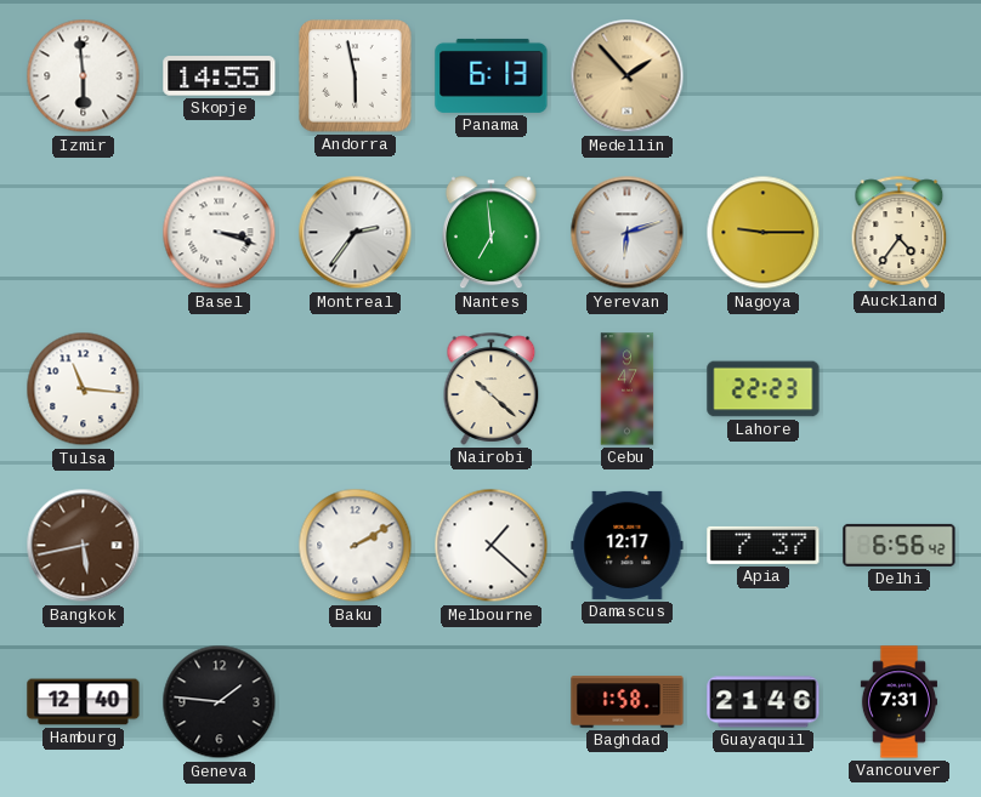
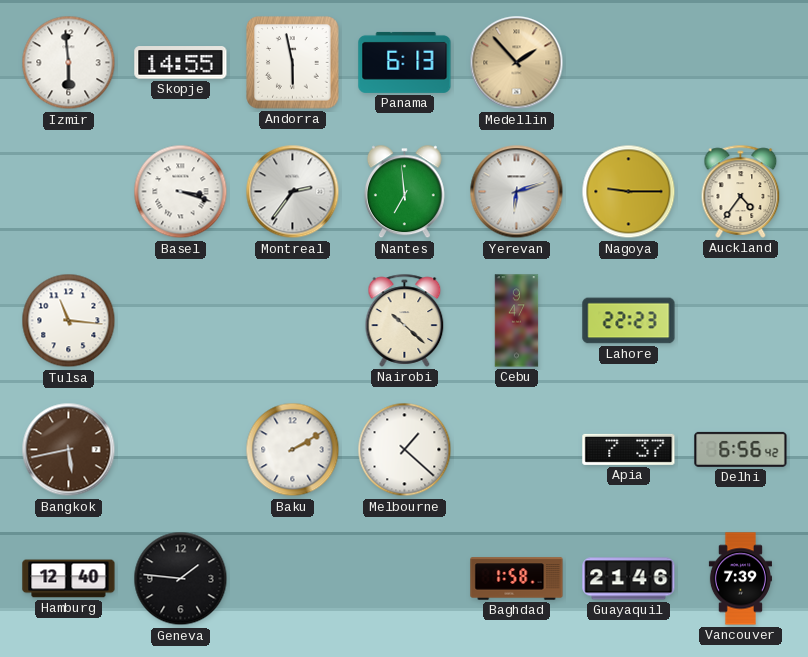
Damascus: 12:17 -> none (628, 545)
Vancouver: 7:31 -> 7:39 (740, 579)
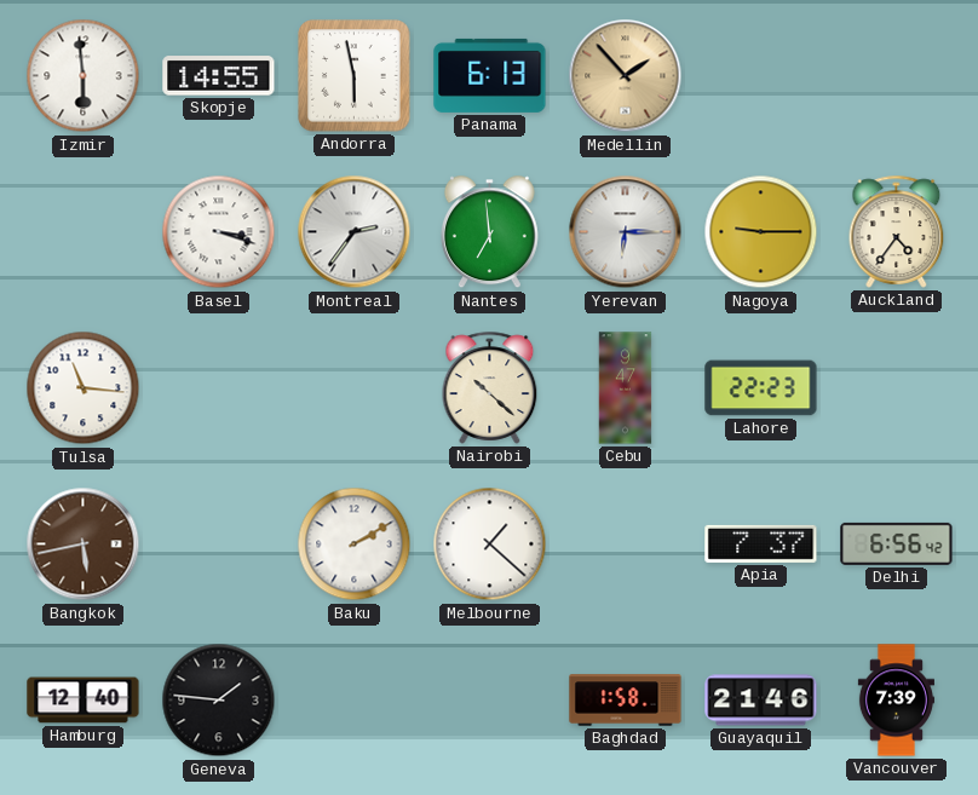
Yerevan: 6:12 -> 6:15 (626, 232)
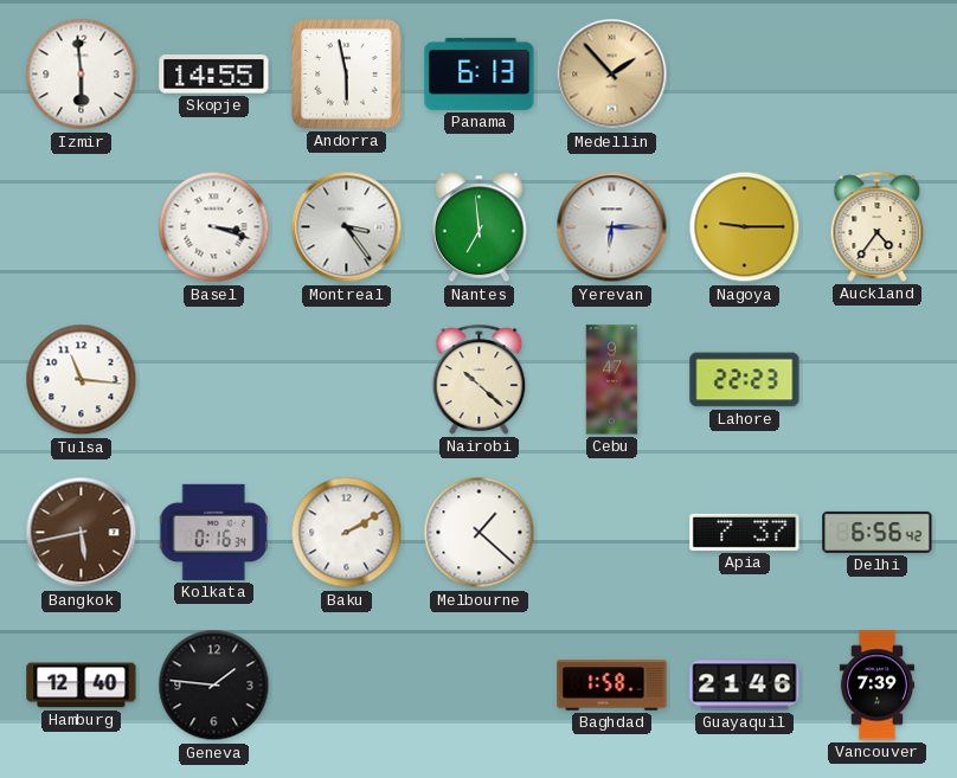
Montreal: 2:36 -> 3:24 (347, 227)
Kolkata: none -> 0:16 (213, 532)
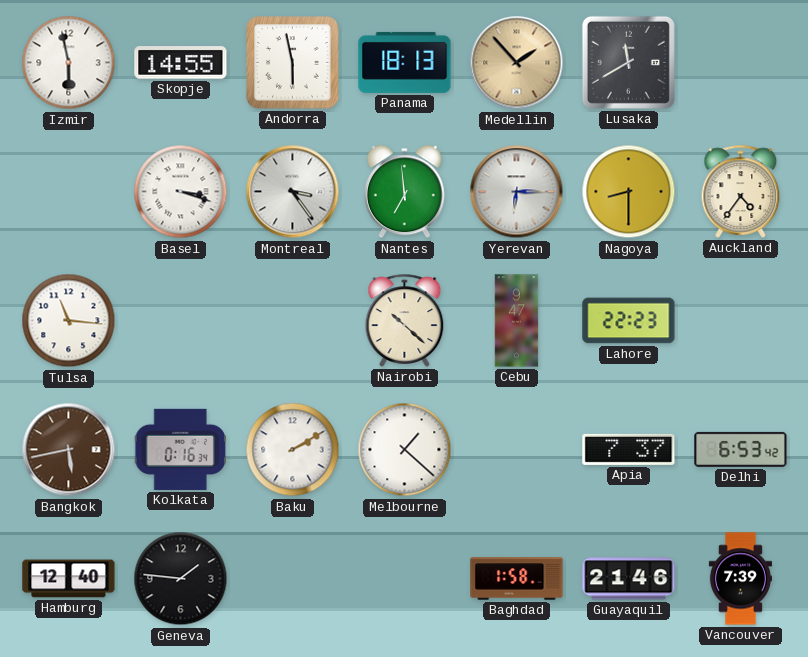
Izmir: 5:59 -> 5:58 (69, 63)
Panama: 6:13 -> 18:13 (405, 62)
Lusaka: none -> 11:40 (628, 62)
Nagoya: 9:15 -> 8:30 (629, 192)
Delhi: 6:56 -> 6:53 (741, 449)
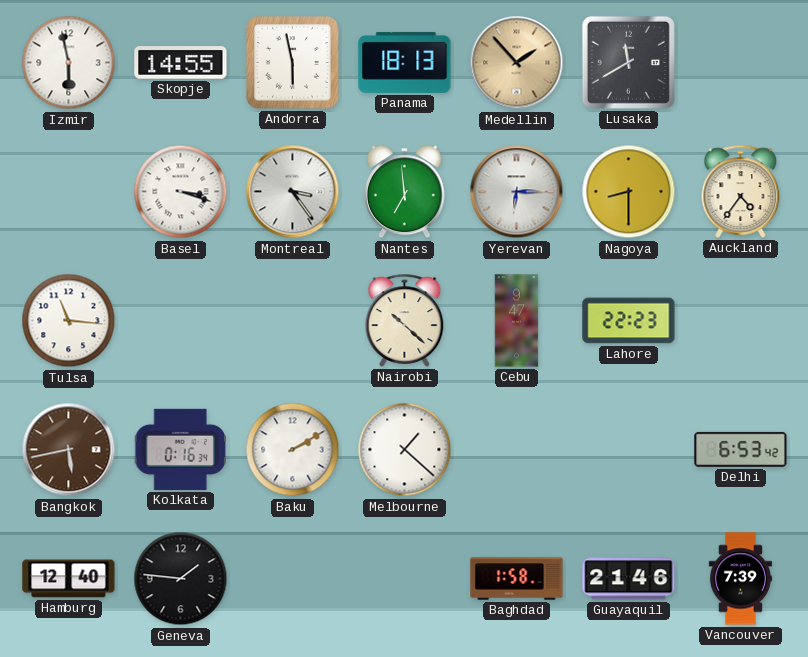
Apia: 7:37 -> none (629, 449)
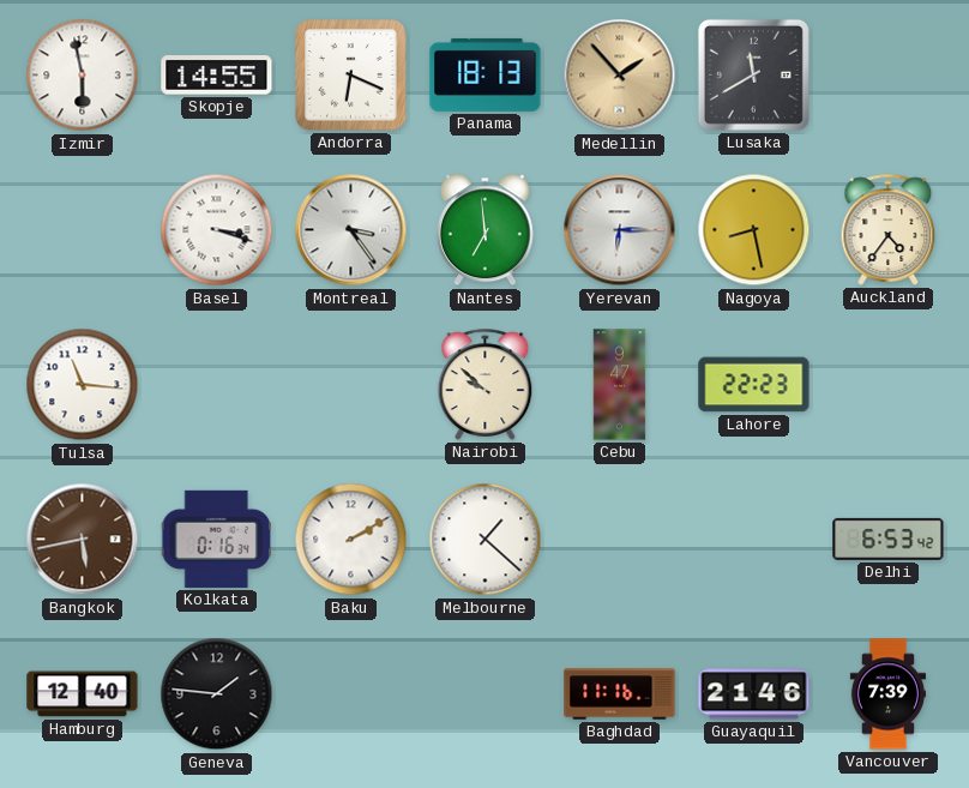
Andorra: 5:58 -> 6:19 (351, 76)
Nagoya: 8:30 -> 8:28 (754, 230)
Nairobi: 10:22 -> 9:52 (486, 384)
Baghdad: 1:58 -> 11:16 (620, 694)
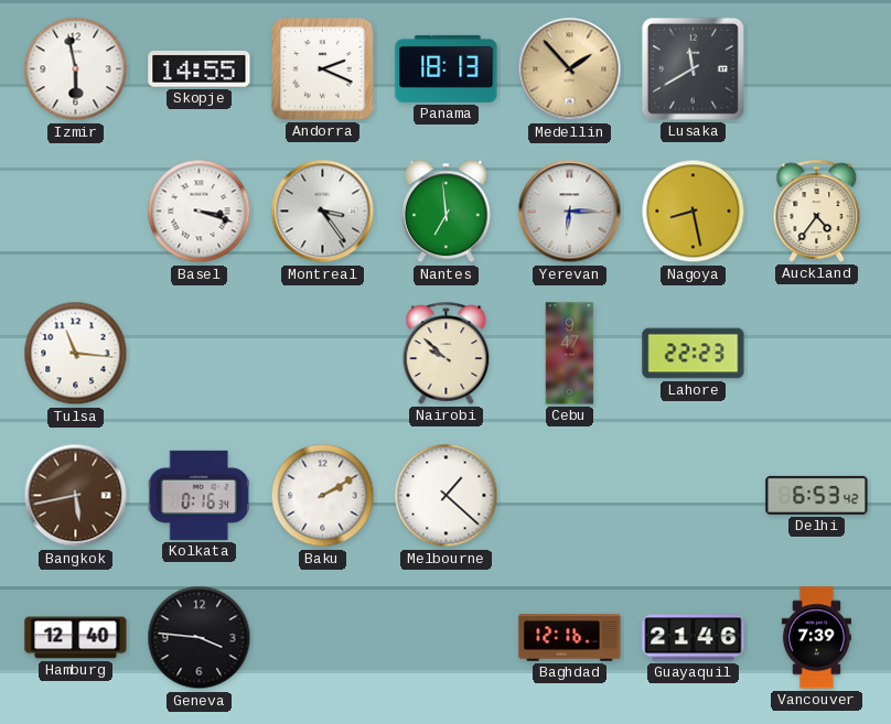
Andorra: 6:19 -> 2:19 (323, 69)
Geneva: 1:46 -> 3:46 (200, 638)
Baghdad: 11:16 -> 12:16 (570, 638)
